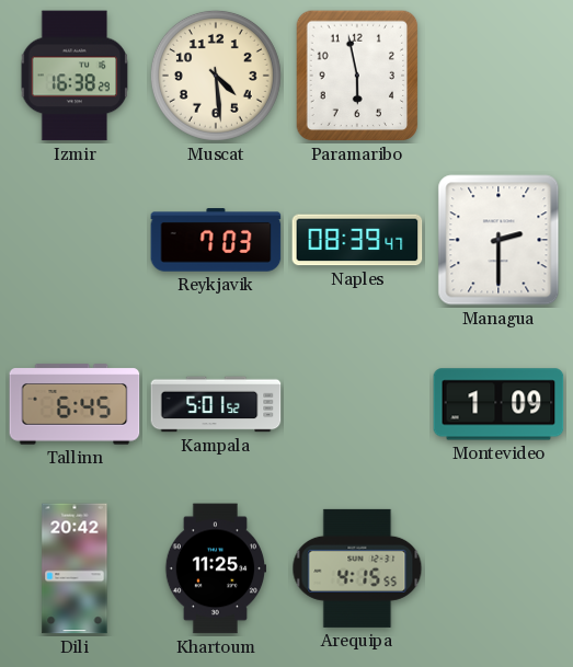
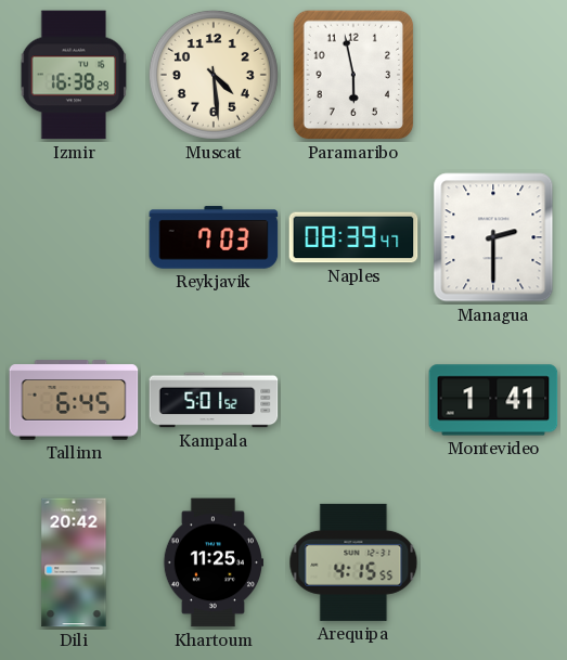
Montevideo: 1:09 -> 1:41 (493, 400)
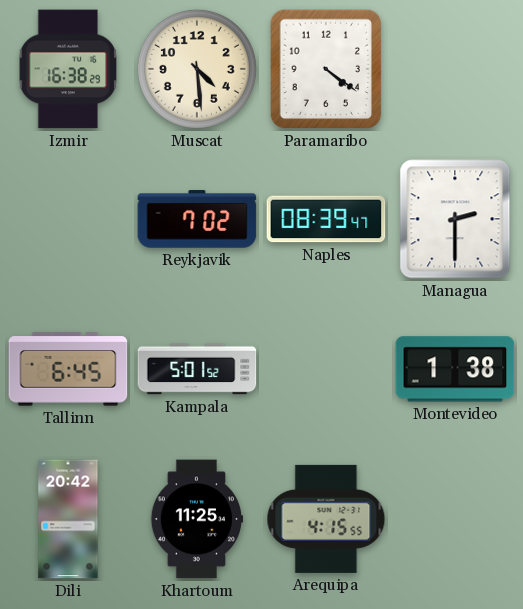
Paramaribo: 5:58 -> 4:21 (326, 69)
Reykjavik: 7:03 -> 7:02 (197, 219)
Montevideo: 1:41 -> 1:38 (455, 369)
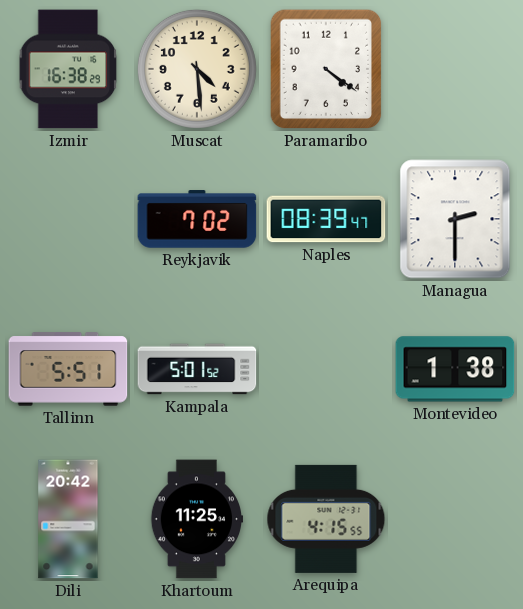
Tallinn: 6:45 -> 5:51 (68, 369)
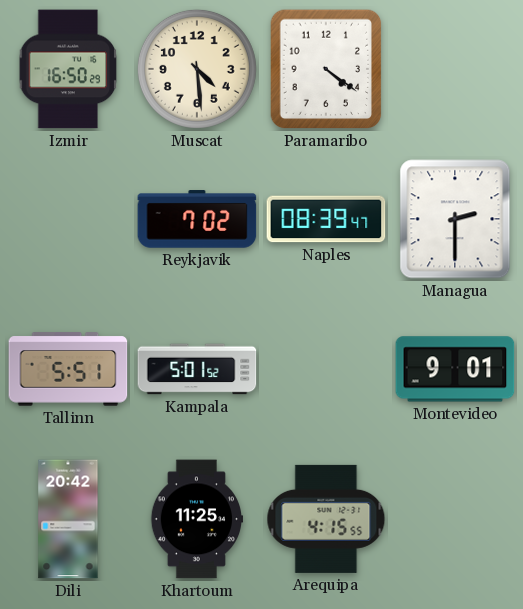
Izmir: 16:38 -> 16:50 (68, 69)
Montevideo: 1:38 -> 9:01 (455, 369)
